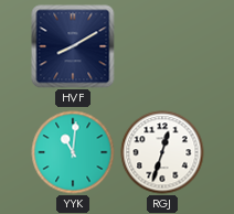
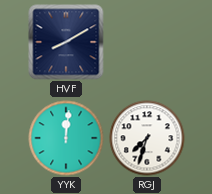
YYK: 11:01 -> 12:01 (66, 138)
RGJ: 12:33 -> 7:33 (147, 138)
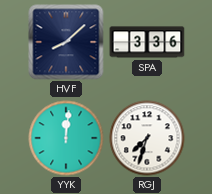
HVF: 8:10 -> 8:08 (66, 42)
SPA: none -> 3:36 (147, 42)
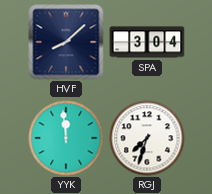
SPA: 3:36 -> 3:04 (147, 42)
YYK: 12:01 -> 11:59 (66, 138)
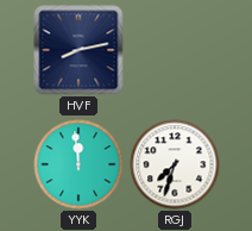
HVF: 8:08 -> 8:13 (78, 50)
SPA: 3:04 -> none (147, 42)
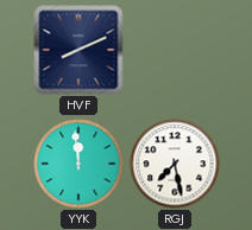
HVF: 8:13 -> 8:11 (78, 50)
RGJ: 7:33 -> 7:28 (175, 164)
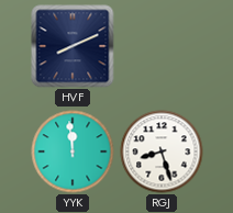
RGJ: 7:28 -> 8:27 (162, 152)
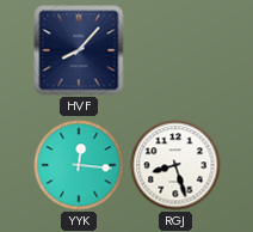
HVF: 8:11 -> 8:07 (79, 50)
YYK: 11:59 -> 12:16 (79, 165)
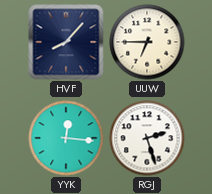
UUW: none -> 6:45 (147, 42)
RGJ: 8:27 -> 2:27 (147, 138)
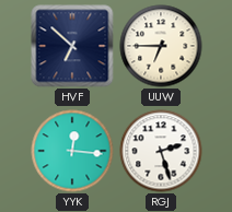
HVF: 8:07 -> 6:52 (72, 46)
